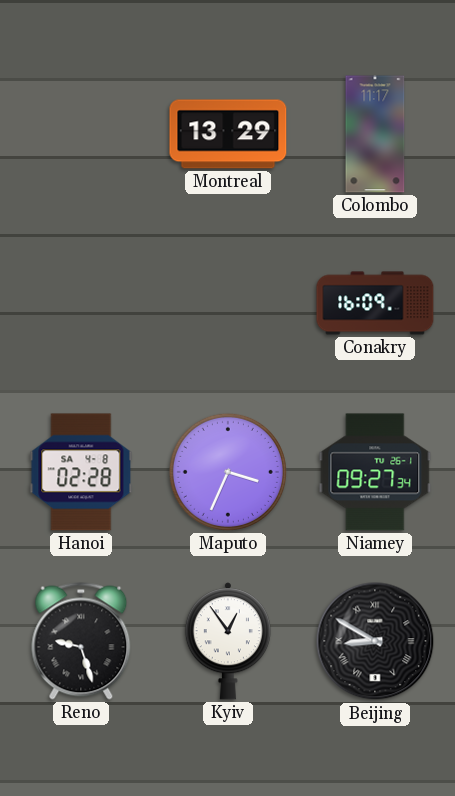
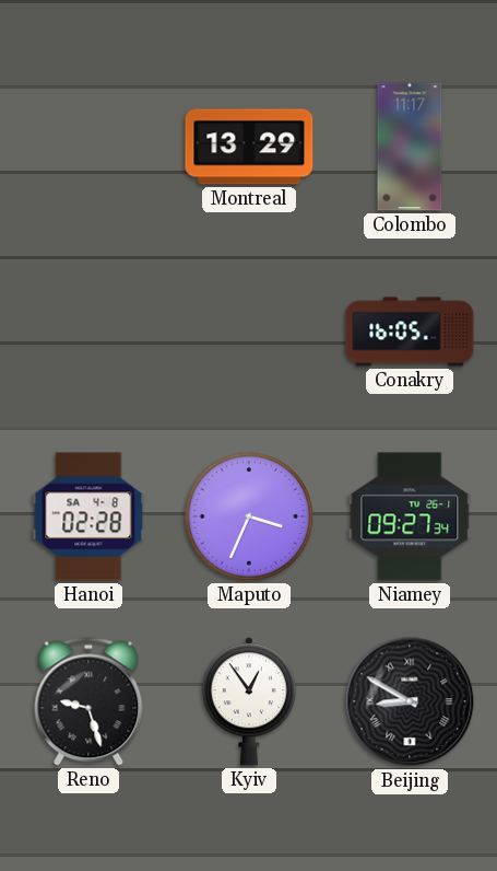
Conakry: 16:09 -> 16:05 (410, 332)
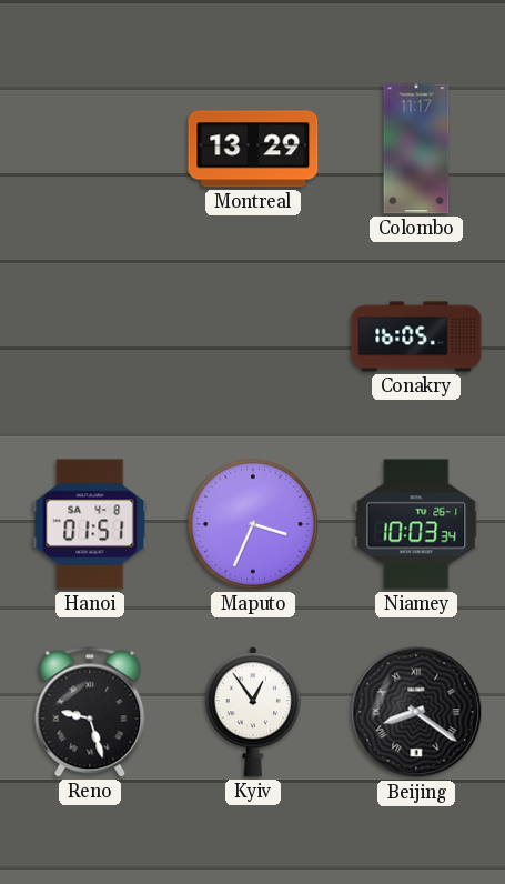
Hanoi: 02:28 -> 01:51 (90, 524)
Niamey: 09:27 -> 10:03 (416, 524)
Beijing: 8:50 -> 8:21 (416, 712)
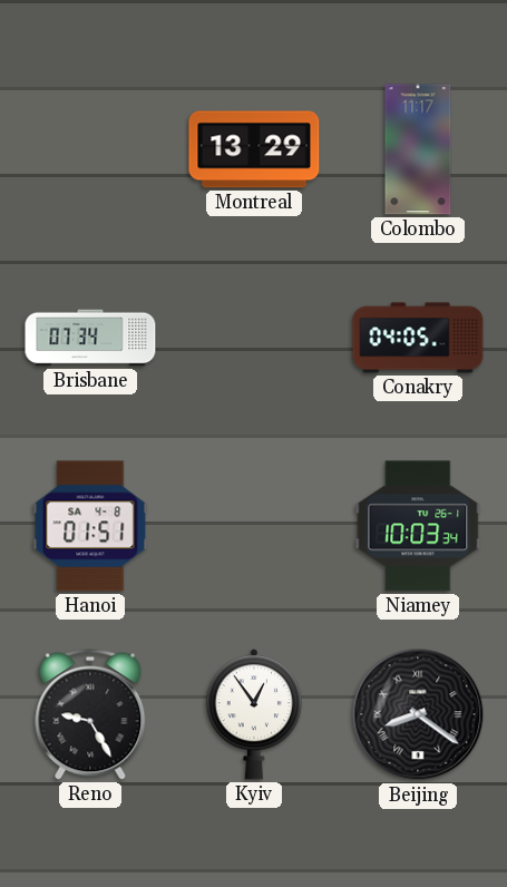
Brisbane: none -> 07:34 (90, 338)
Conakry: 16:05 -> 04:05 (418, 338)
Maputo: 3:34 -> none (253, 524)
Reno: 9:27 -> 9:25 (90, 714)
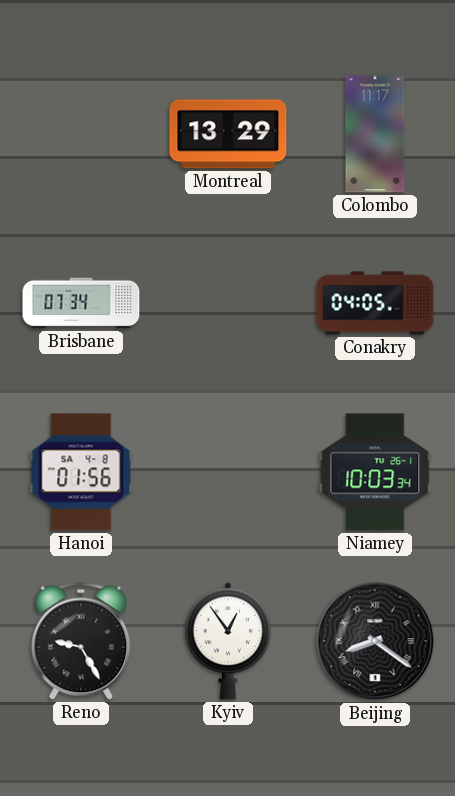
Hanoi: 01:51 -> 01:56 (81, 472)
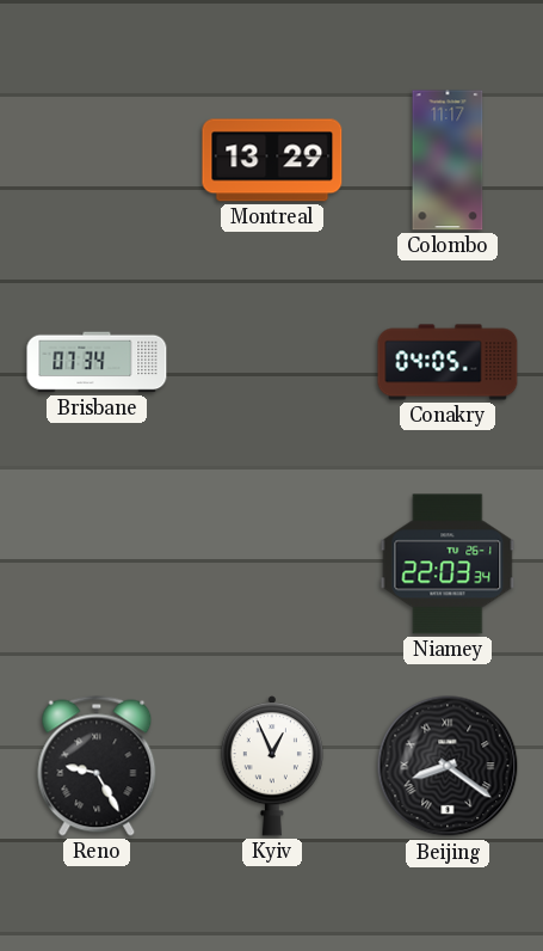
Hanoi: 01:56 -> none (81, 472)
Niamey: 10:03 -> 22:03 (448, 564)
Kyiv: 12:54 -> 12:56 (272, 766)
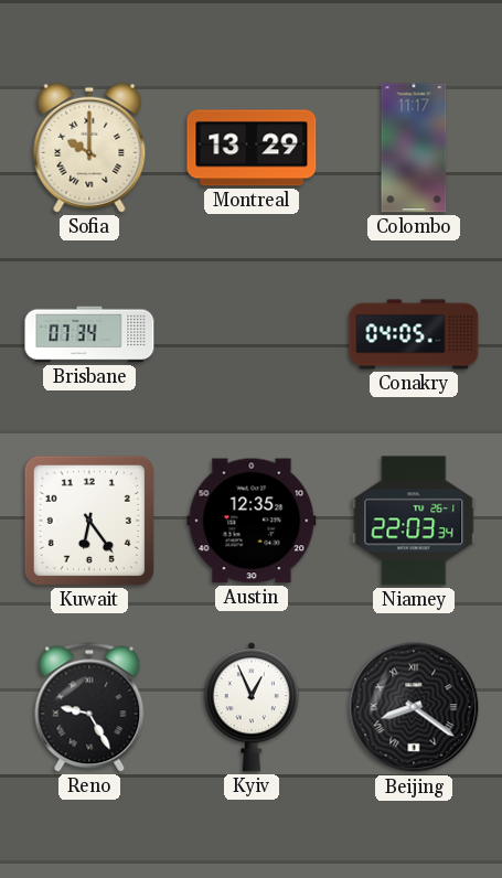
Sofia: none -> 10:00 (89, 148)
Kuwait: none -> 6:24 (89, 521)
Austin: none -> 12:35 (252, 521)
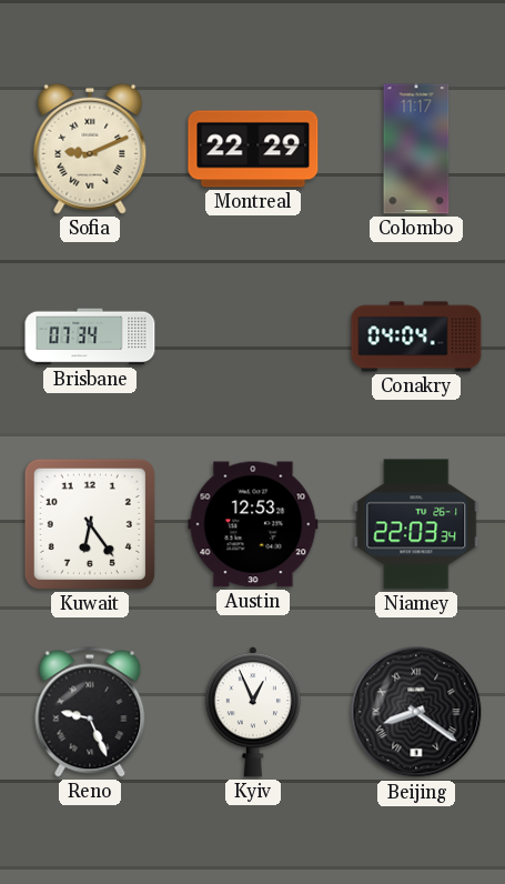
Sofia: 10:00 -> 9:11 (90, 149)
Montreal: 13:29 -> 22:29 (253, 149)
Conakry: 04:05 -> 04:04 (416, 336)
Austin: 12:35 -> 12:53 (253, 524)
Reno: 9:25 -> 9:26 (90, 712)
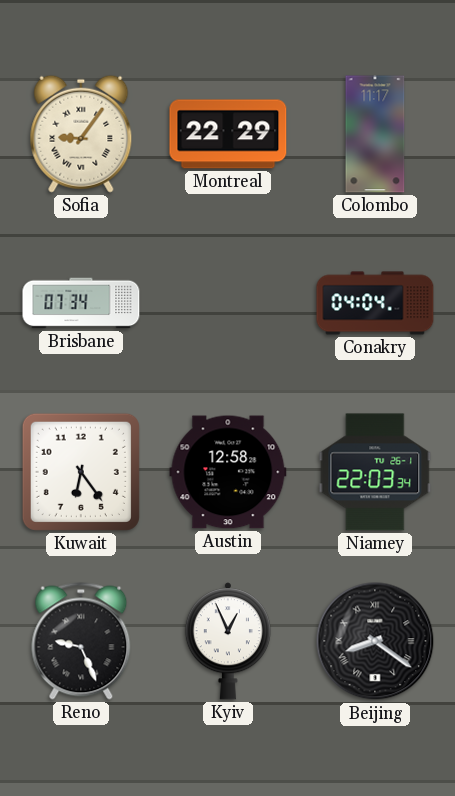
Sofia: 9:11 -> 9:06 (81, 134)
Austin: 12:53 -> 12:58 (228, 472)
